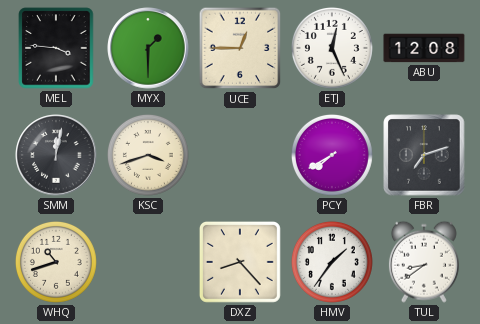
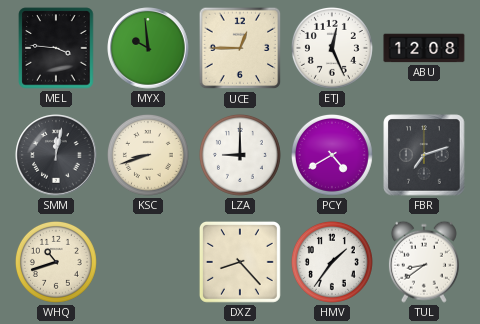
MYX: 1:30 -> 9:59 (148, 48)
KSC: 3:42 -> 8:42 (148, 155)
LZA: none -> 9:00 (240, 155)
PCY: 7:40 -> 4:40 (332, 155)
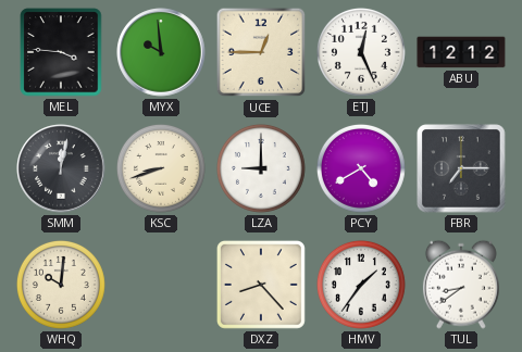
ABU: 12:08 -> 12:12 (461, 52)
FBR: 7:12 -> 7:15 (461, 168)
WHQ: 10:42 -> 10:01 (61, 285)
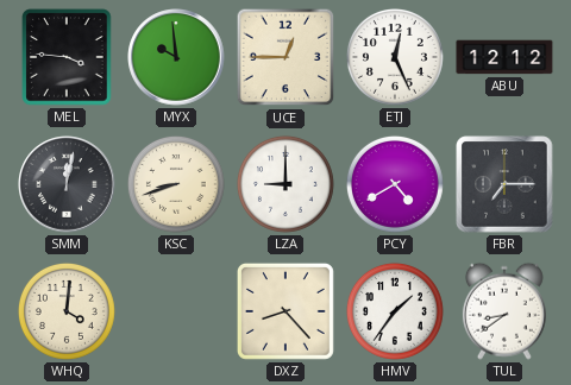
WHQ: 10:01 -> 4:01 (67, 311)
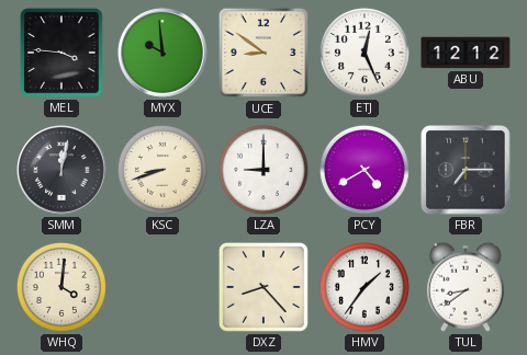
UCE: 12:45 -> 8:51 (263, 53)
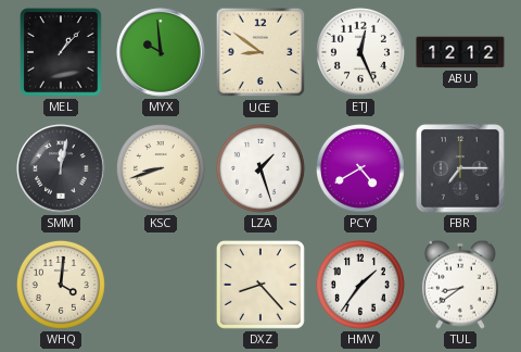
MEL: 3:46 -> 1:07 (61, 52)
LZA: 9:00 -> 1:27 (260, 168)
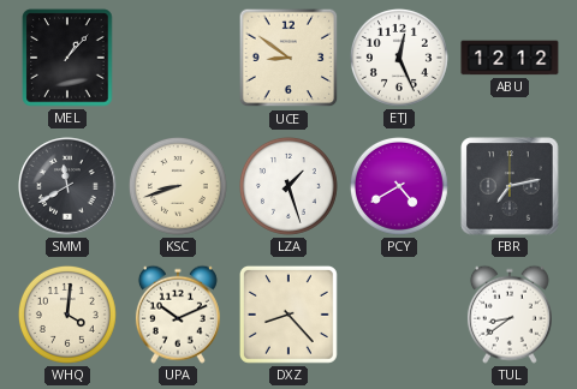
MYX: 9:59 -> none (161, 52)
SMM: 12:02 -> 11:40 (67, 186)
FBR: 7:15 -> 7:13 (510, 186)
UPA: none -> 10:11 (178, 315)
HMV: 1:36 -> none (360, 285)
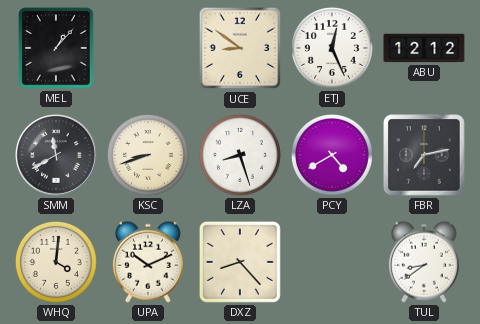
LZA: 1:27 -> 8:27 (240, 155)
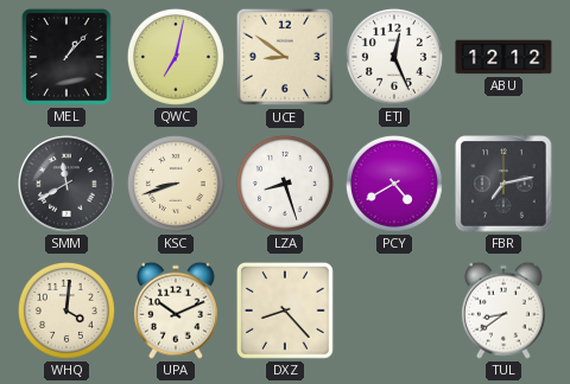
QWC: none -> 7:02 (176, 57)
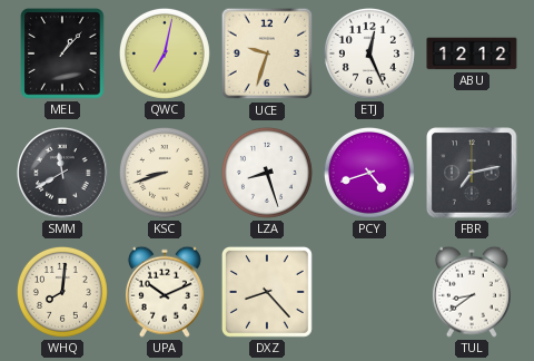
UCE: 8:51 -> 9:33 (267, 53)
PCY: 4:40 -> 4:42 (369, 173)
WHQ: 4:01 -> 8:01 (62, 292)
